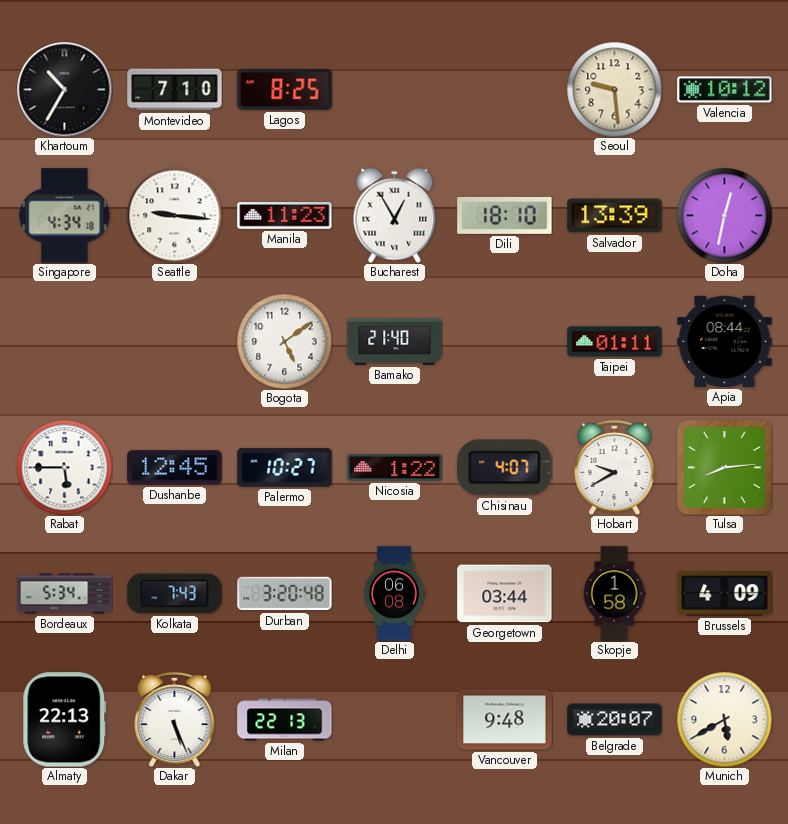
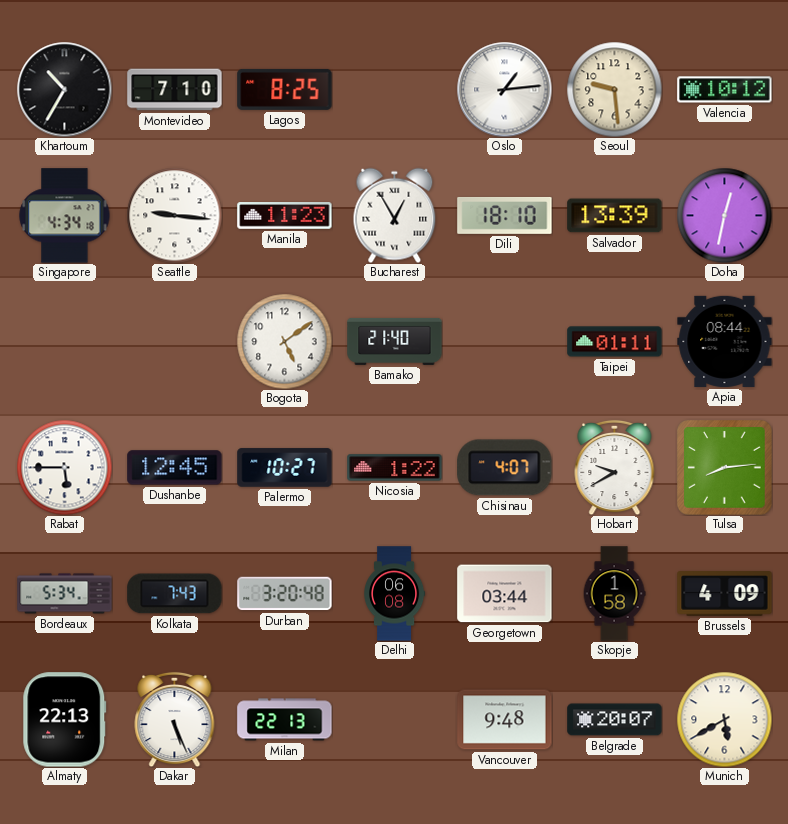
Oslo: none -> 1:14 (504, 89)
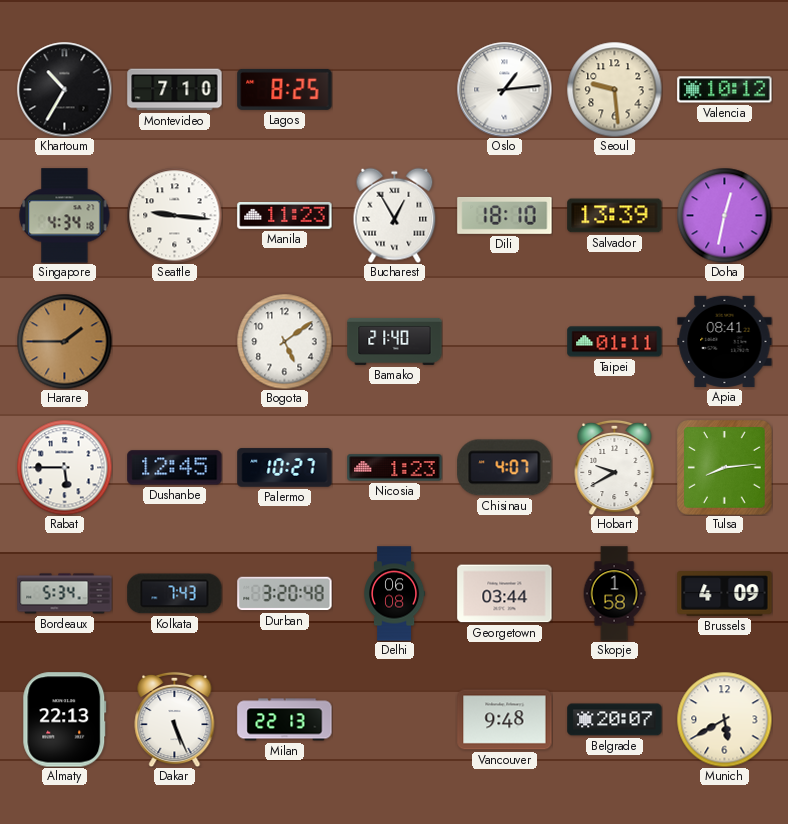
Harare: none -> 1:45 (64, 341)
Apia: 08:44 -> 08:41 (725, 341)
Nicosia: 1:22 -> 1:23 (395, 468)
